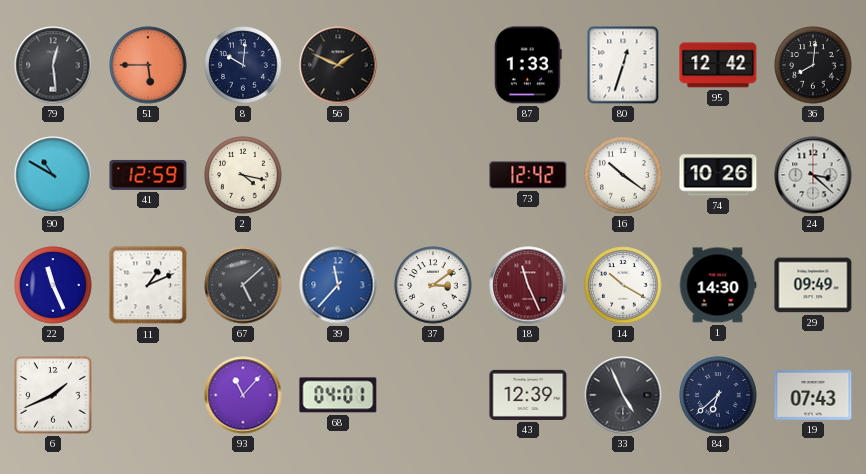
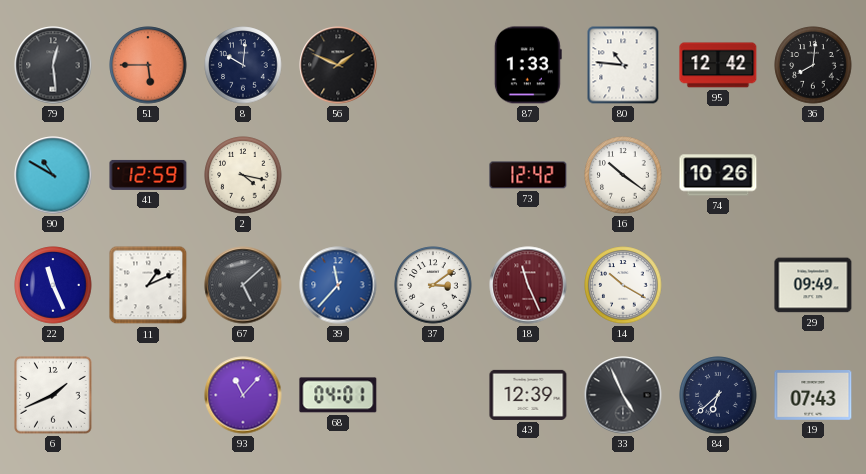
80: 12:33 -> 10:46 (623, 65)
24: 3:22 -> none (813, 175)
1: 14:30 -> none (718, 285)
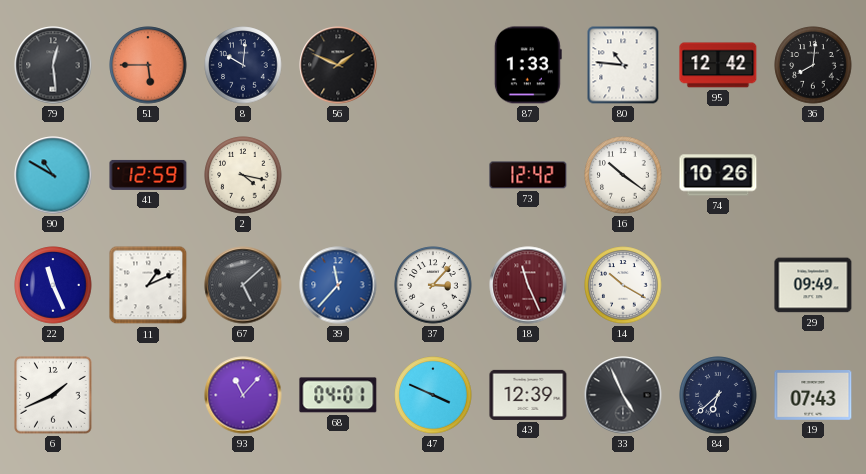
37: 3:09 -> 3:07 (433, 285)
47: none -> 3:49 (433, 395)
